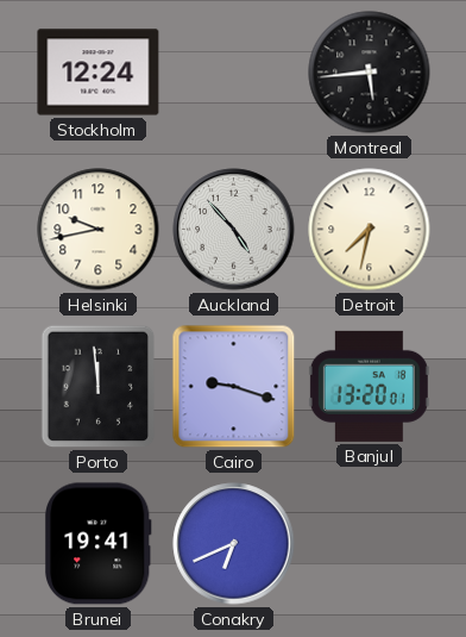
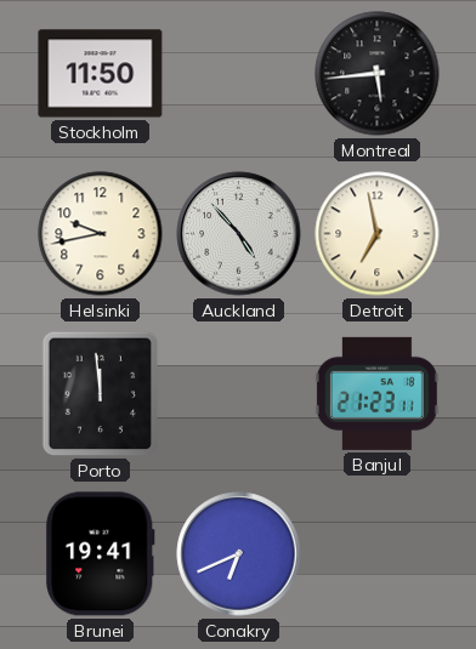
Stockholm: 12:24 -> 11:50 (101, 74)
Detroit: 7:32 -> 6:58 (378, 234)
Cairo: 9:18 -> none (234, 387)
Banjul: 13:20 -> 21:23 (376, 393)
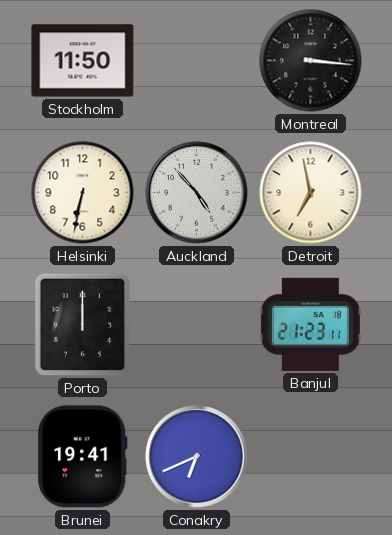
Montreal: 5:44 -> 3:16 (311, 61)
Helsinki: 9:43 -> 6:32 (83, 193)
Porto: 11:59 -> 12:00 (83, 325)
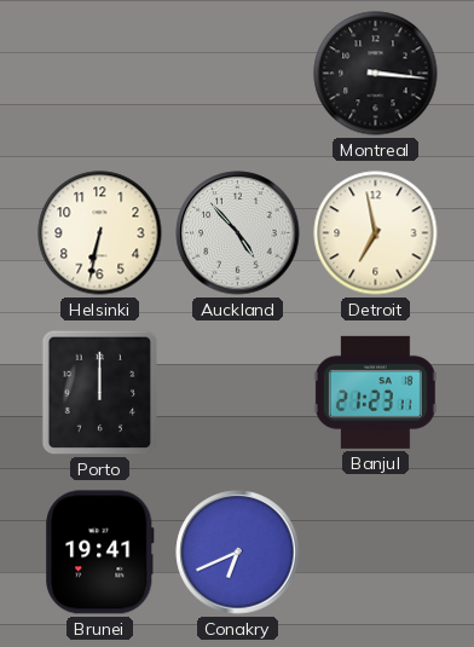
Stockholm: 11:50 -> none (83, 61)
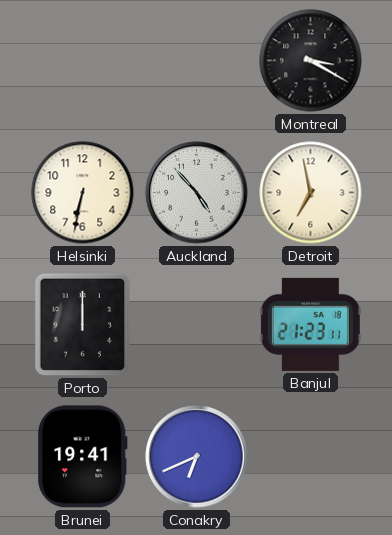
Montreal: 3:16 -> 3:20 (311, 61)
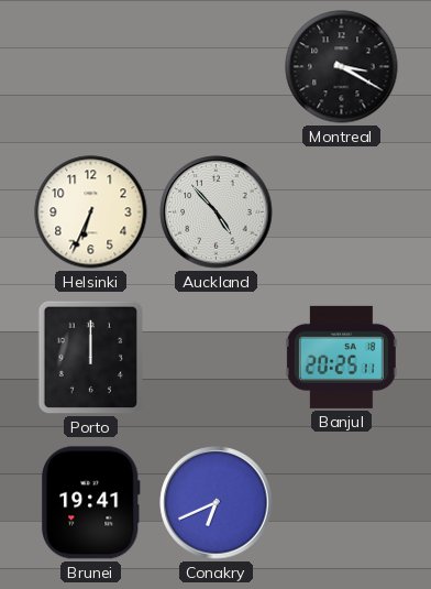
Helsinki: 6:32 -> 6:34 (91, 212)
Detroit: 6:58 -> none (311, 193)
Banjul: 21:23 -> 20:25 (341, 357)
